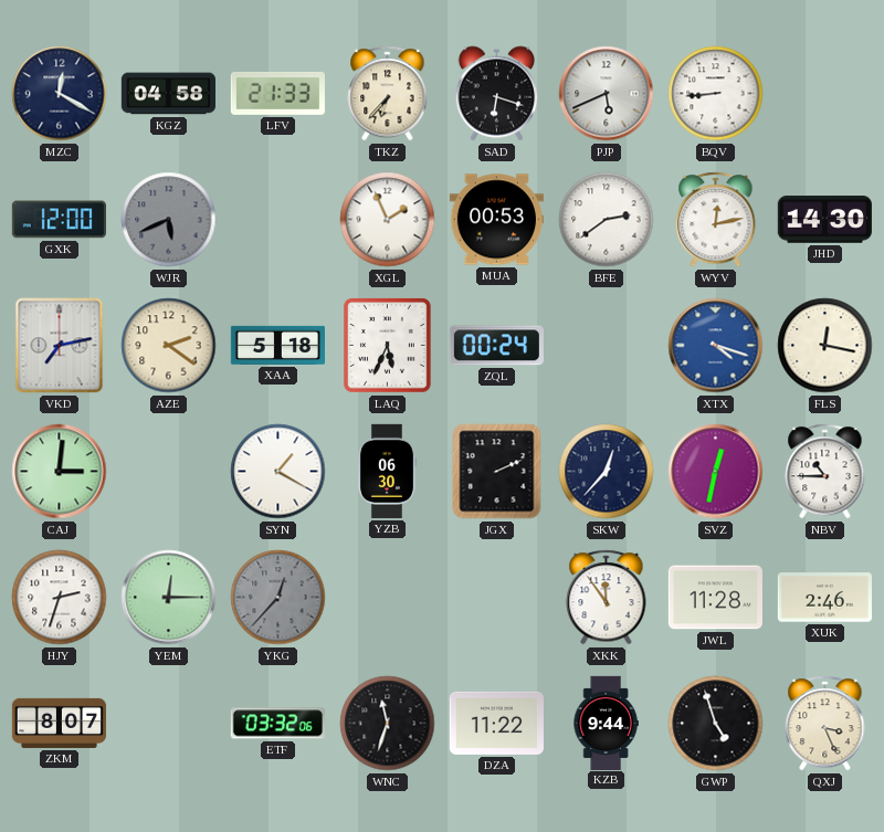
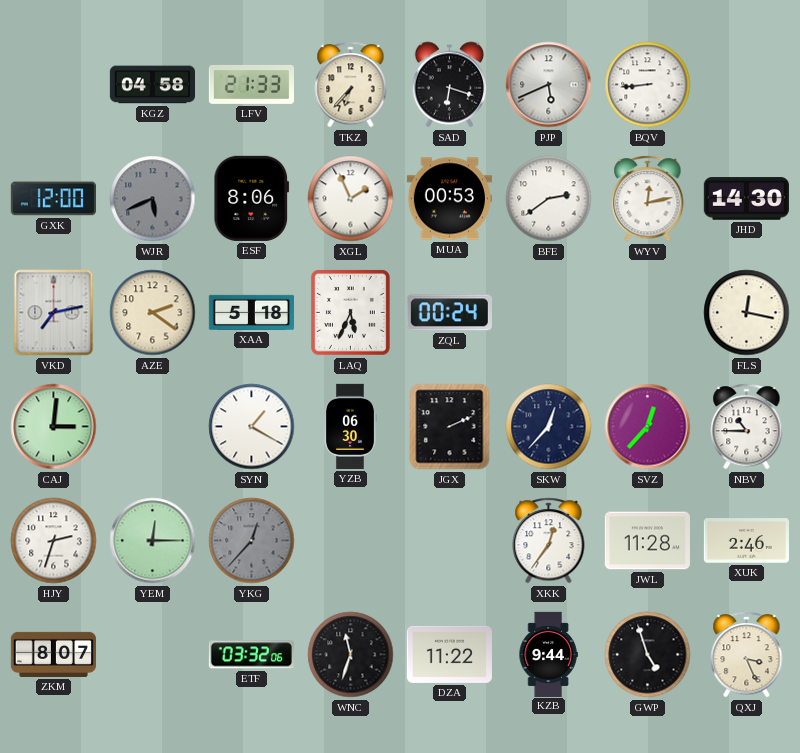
MZC: 12:20 -> none (60, 94)
ESF: none -> 8:06 (251, 198)
XTX: 4:18 -> none (716, 346)
SVZ: 12:32 -> 12:37 (648, 427)
XKK: 11:54 -> 12:36 (549, 541)
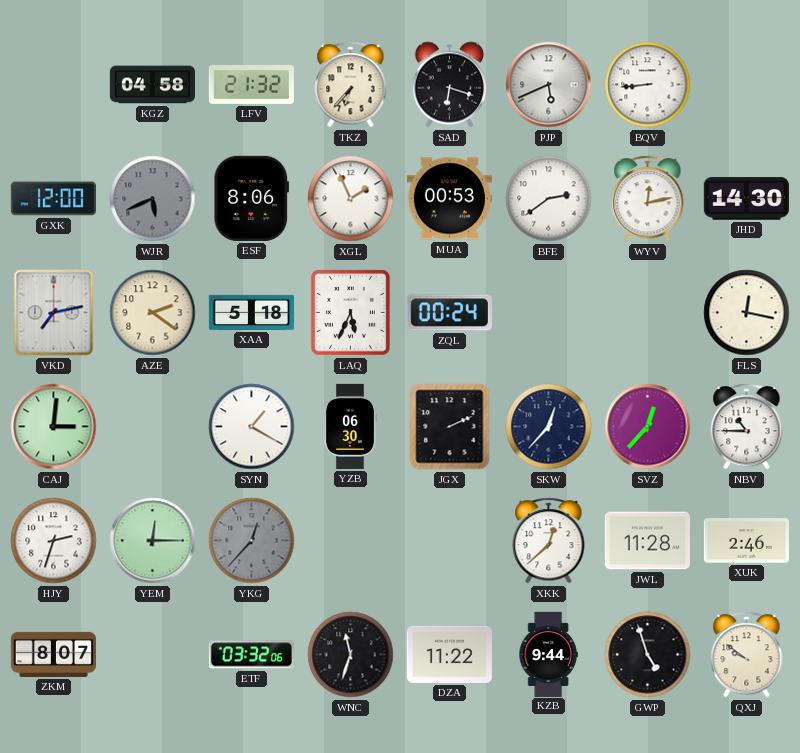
LFV: 21:33 -> 21:32 (251, 84)
XKK: 12:36 -> 12:38 (549, 541)
QXJ: 3:26 -> 9:51 (747, 655)
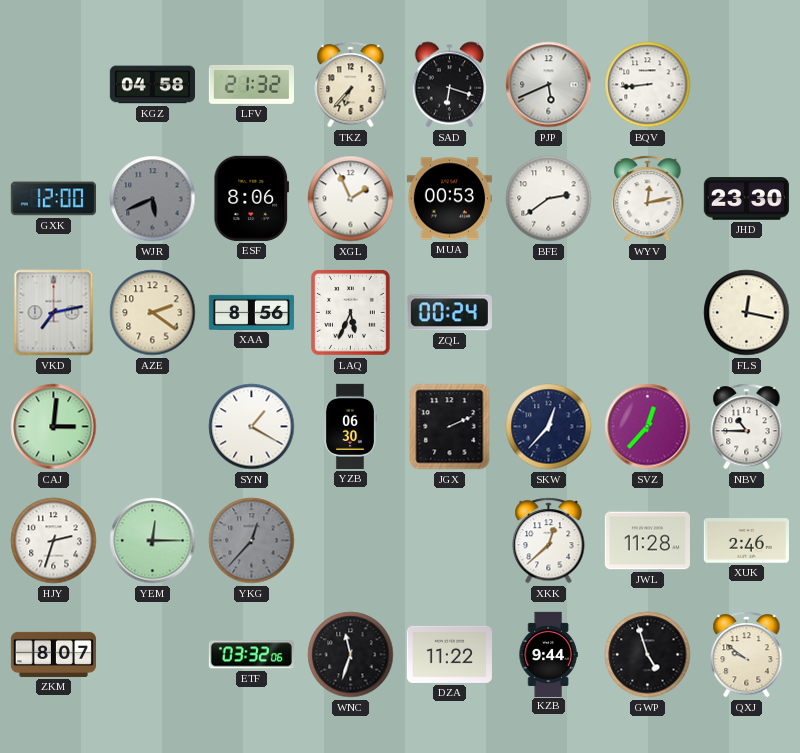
JHD: 14:30 -> 23:30 (746, 199)
XAA: 5:18 -> 8:56 (251, 312)
